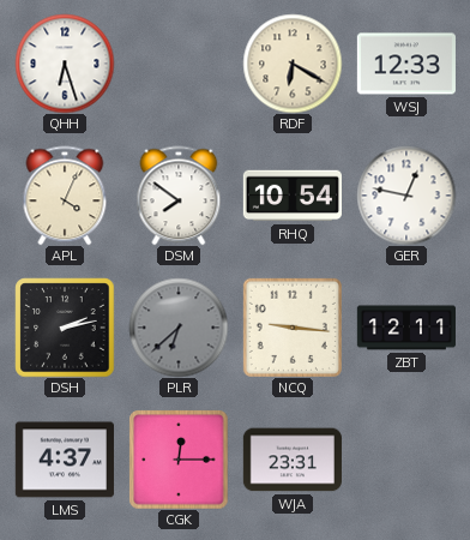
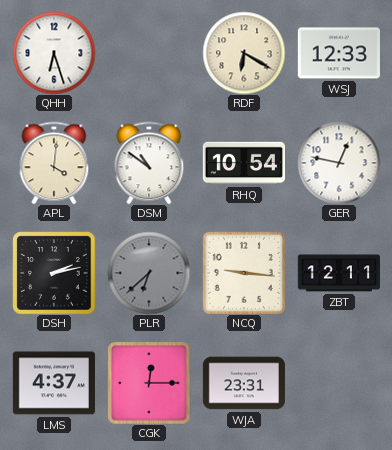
APL: 4:04 -> 4:01 (54, 163)
DSM: 7:51 -> 10:51 (149, 163)
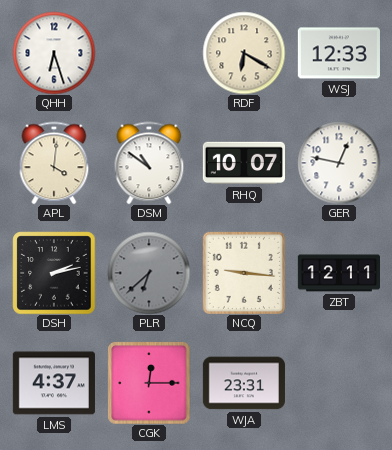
RHQ: 10:54 -> 10:07 (243, 163)
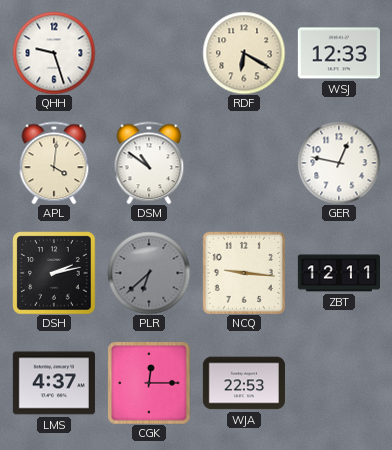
QHH: 6:27 -> 9:27 (54, 53)
RHQ: 10:07 -> none (243, 163)
WJA: 23:31 -> 22:53 (244, 383)
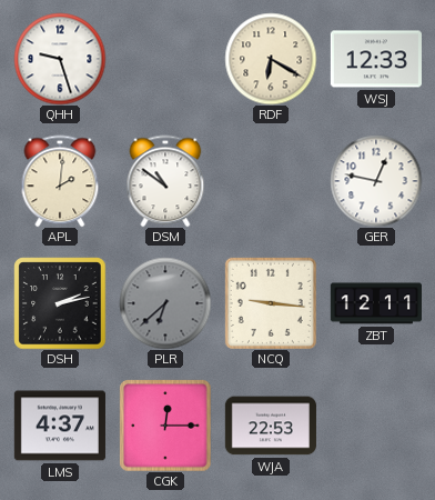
APL: 4:01 -> 2:01 (60, 181)
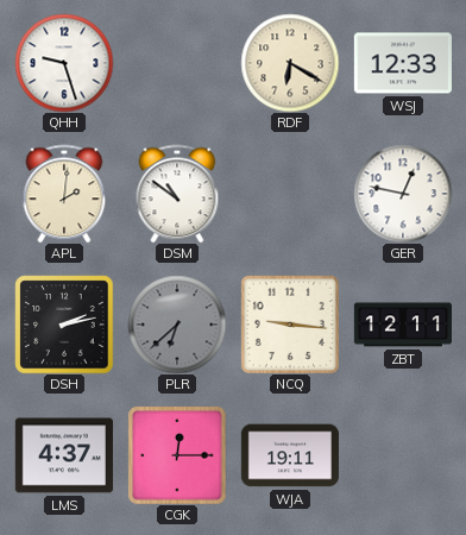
WJA: 22:53 -> 19:11 (290, 455)
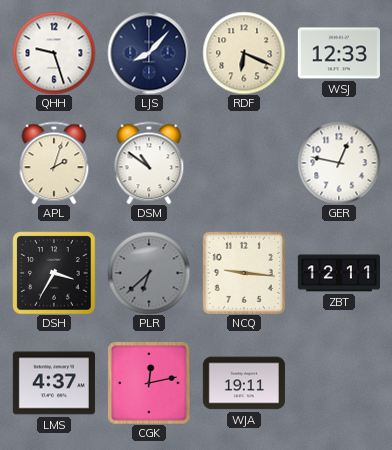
LJS: none -> 8:07 (149, 53)
RDF: 6:20 -> 6:19 (244, 53)
APL: 2:01 -> 2:03 (54, 163)
DSH: 2:13 -> 3:35 (54, 273)
CGK: 12:15 -> 12:13 (149, 383)
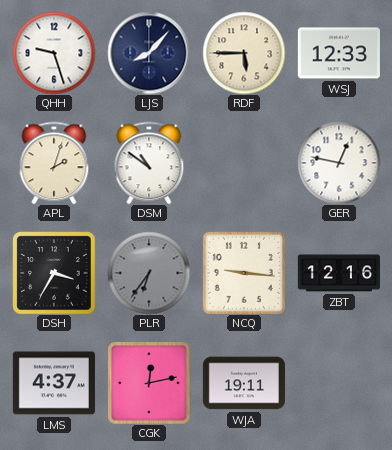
RDF: 6:19 -> 5:45 (244, 53)
PLR: 6:38 -> 6:36 (149, 273)
ZBT: 12:11 -> 12:16 (338, 273)
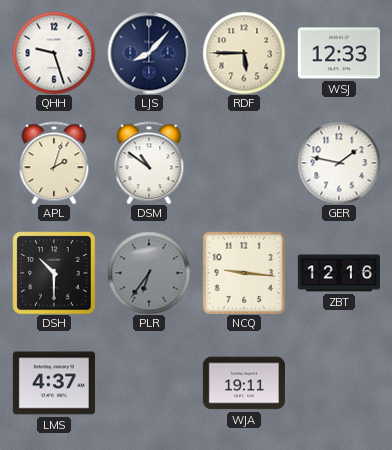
GER: 12:47 -> 1:47 (339, 163)
DSH: 3:35 -> 10:30 (54, 273)
CGK: 12:13 -> none (149, 383)
